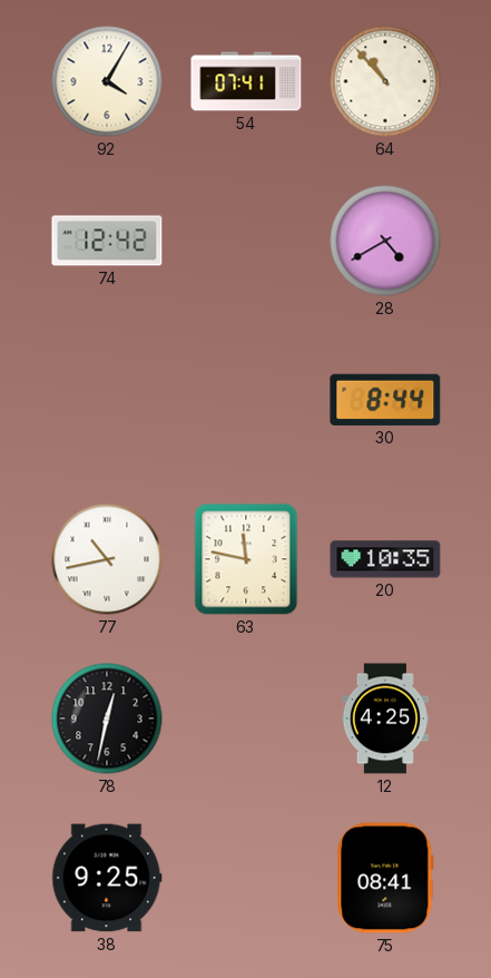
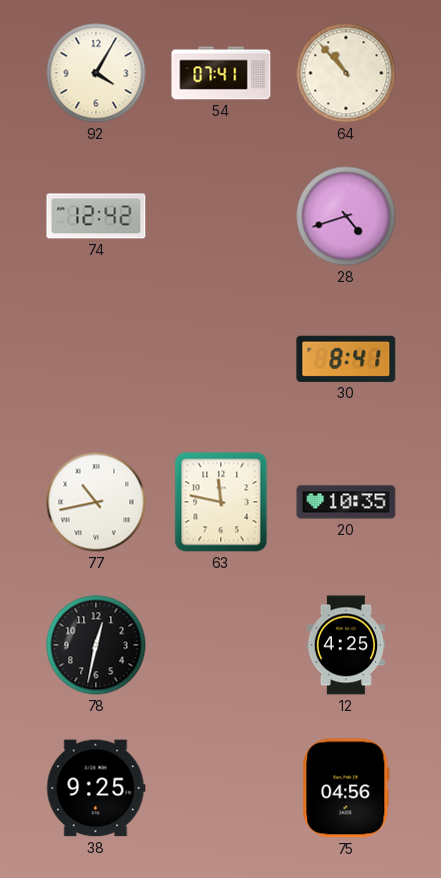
28: 4:40 -> 4:42 (346, 216)
30: 8:44 -> 8:41 (346, 359)
75: 08:41 -> 04:56 (346, 788)
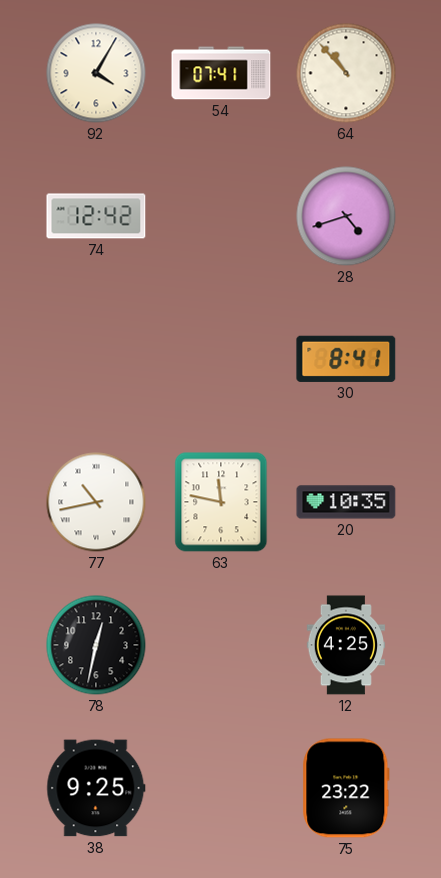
75: 04:56 -> 23:22 (346, 788)
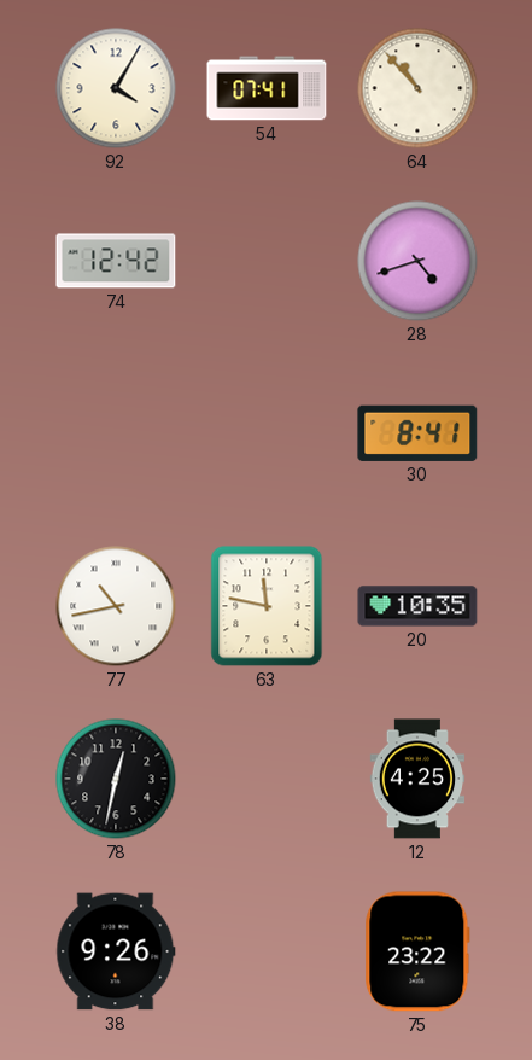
38: 9:25 -> 9:26 (116, 951)
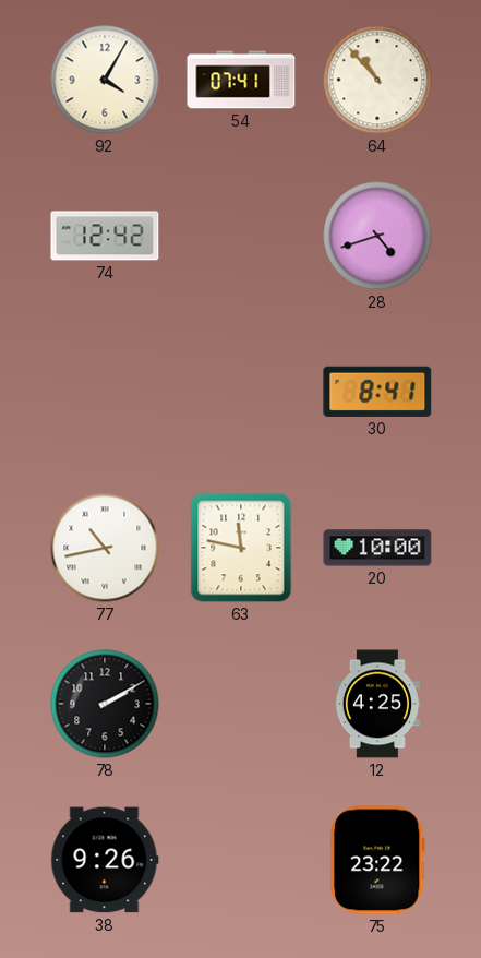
20: 10:35 -> 10:00 (377, 548)
78: 12:32 -> 2:10 (105, 704)
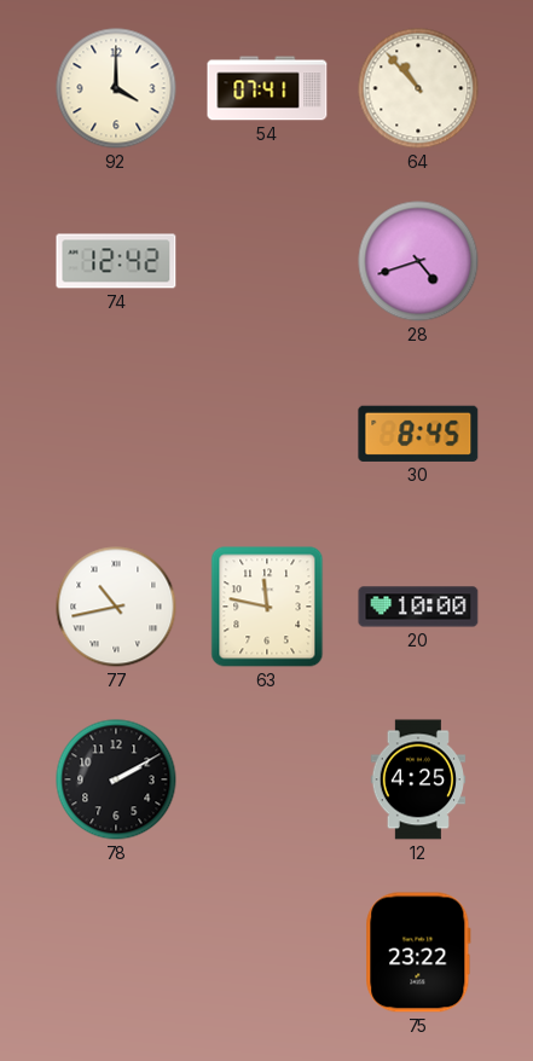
92: 4:05 -> 4:00 (116, 88)
30: 8:41 -> 8:45 (418, 434)
38: 9:26 -> none (105, 860)
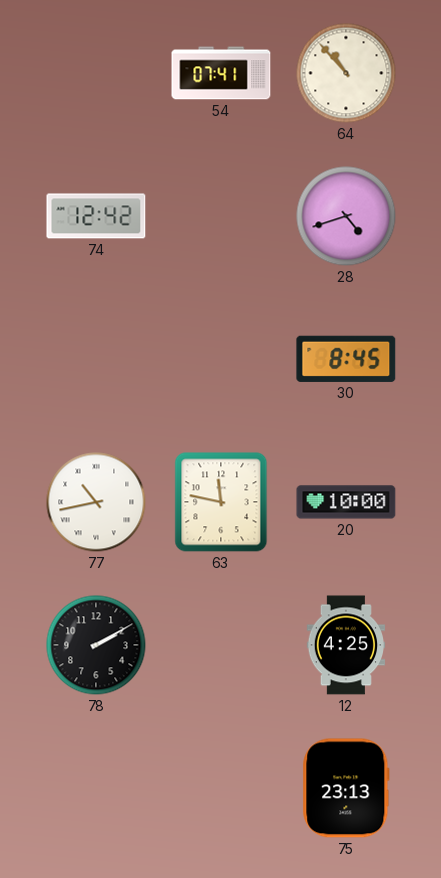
92: 4:00 -> none (116, 88)
75: 23:22 -> 23:13 (346, 788)
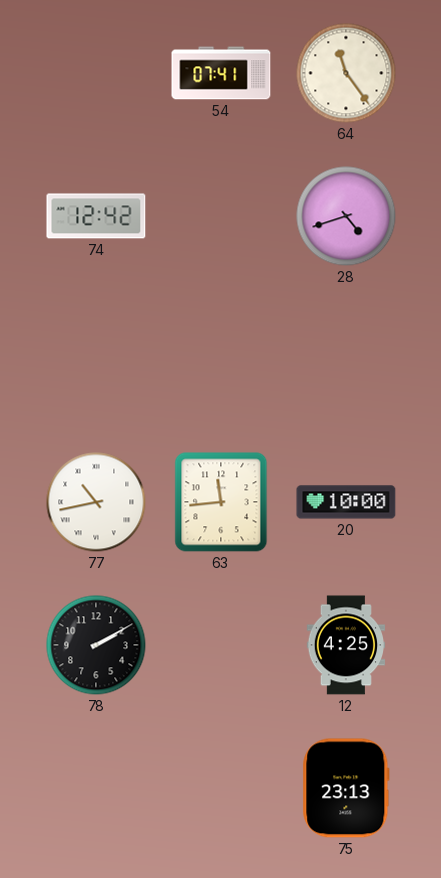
64: 10:53 -> 11:24 (346, 73)
30: 8:45 -> none (346, 359)
63: 11:47 -> 11:44 (221, 502)
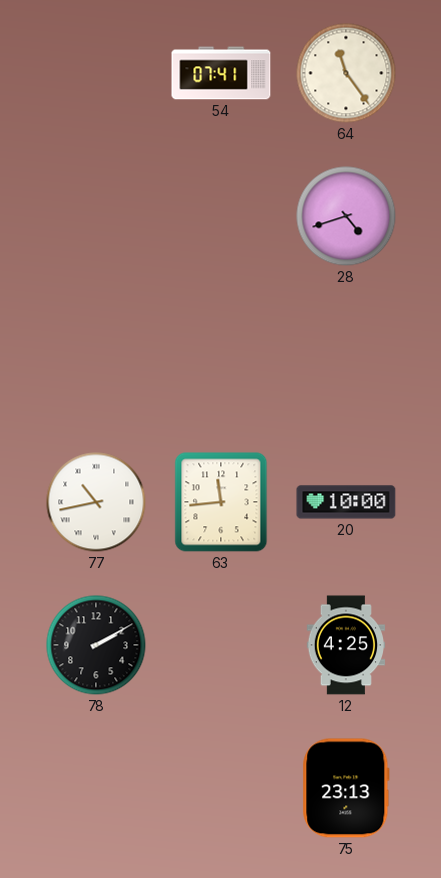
74: 12:42 -> none (96, 216)
